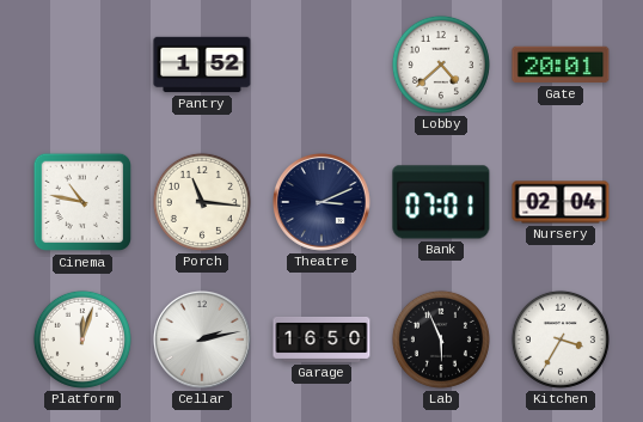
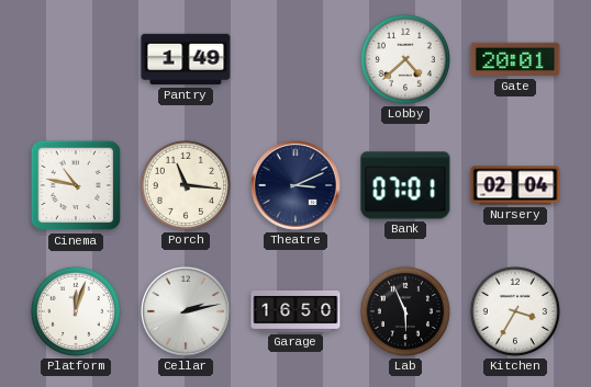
Pantry: 1:52 -> 1:49 (186, 59)
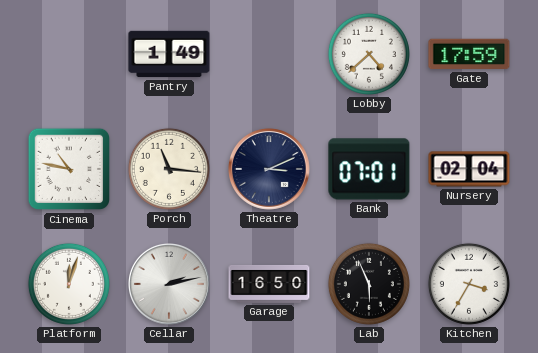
Gate: 20:01 -> 17:59 (469, 54)
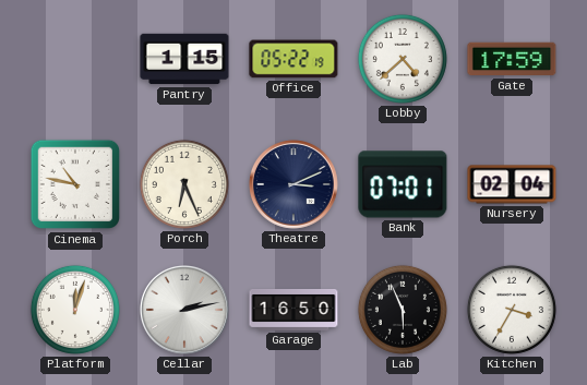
Pantry: 1:49 -> 1:15 (184, 59)
Office: none -> 05:22 (293, 59)
Porch: 11:16 -> 6:26 (184, 184)
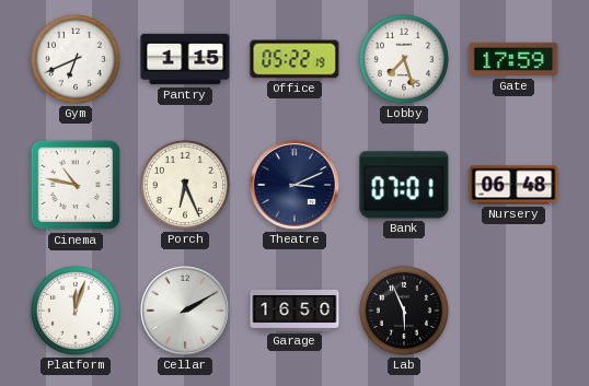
Gym: none -> 6:41 (76, 59)
Lobby: 4:38 -> 7:27 (404, 59)
Nursery: 02:04 -> 06:48 (513, 185)
Cellar: 2:13 -> 2:10 (186, 312)
Kitchen: 3:35 -> none (512, 310)
